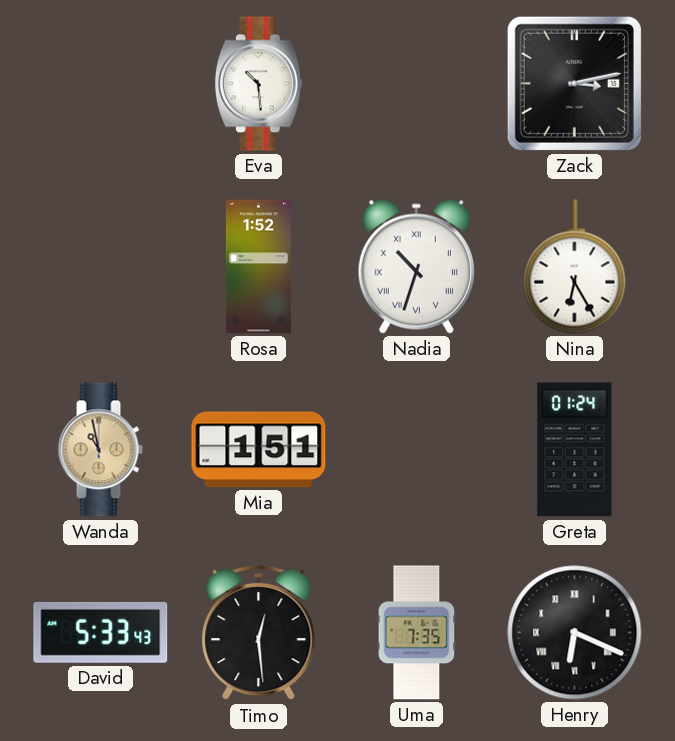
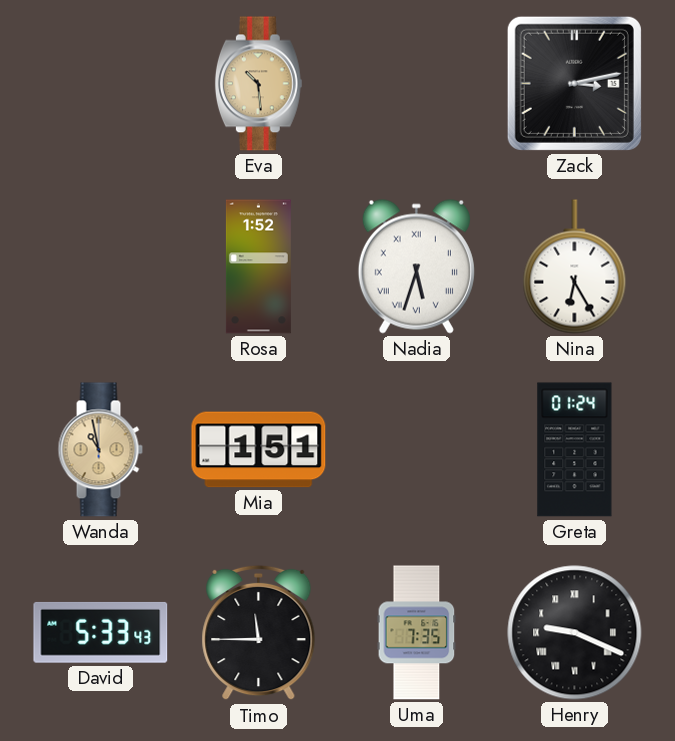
Eva dial: white -> champagne (258, 84)
Nadia: 10:33 -> 5:33 (416, 266)
Timo: 12:29 -> 11:45 (259, 633)
Henry: 6:19 -> 9:19 (575, 633)
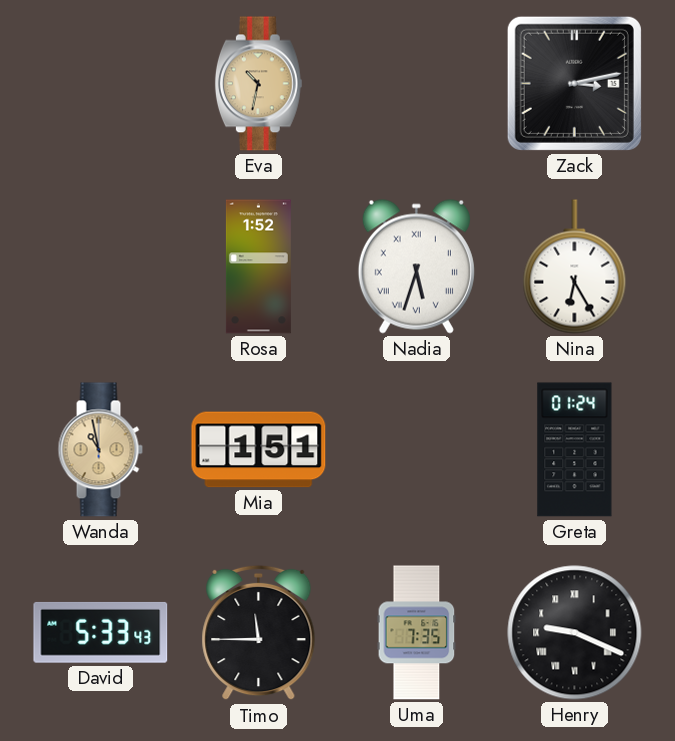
Eva: 10:29 -> 10:32 (258, 84)
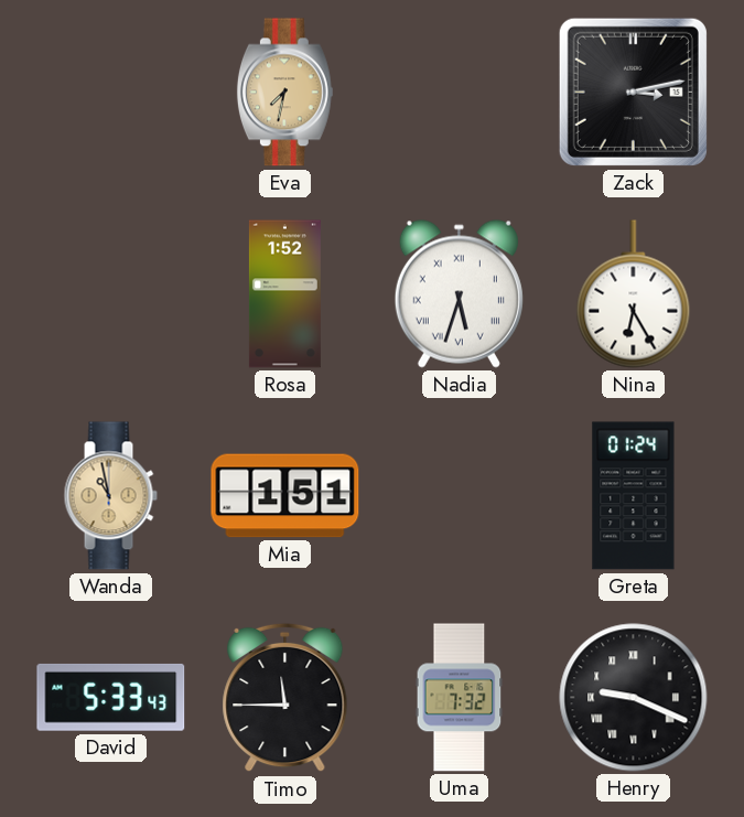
Eva: 10:32 -> 7:32 (284, 93)
Uma: 7:35 -> 7:32 (460, 698)
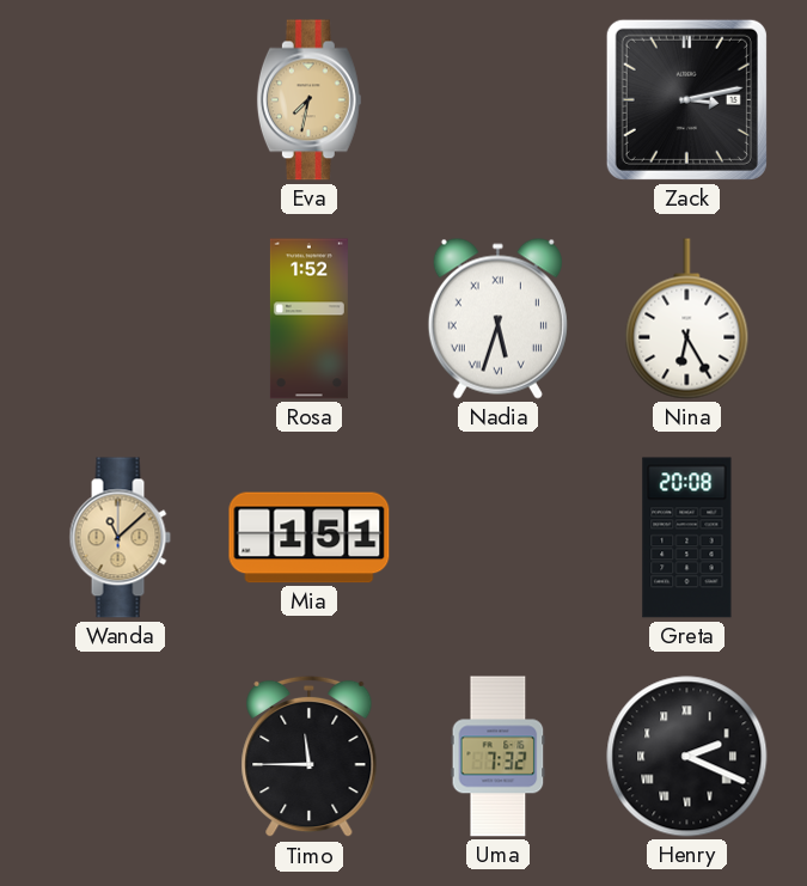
Wanda: 10:58 -> 11:08 (120, 538)
Greta: 01:24 -> 20:08 (687, 538)
David: 5:33 -> none (111, 697)
Henry: 9:19 -> 2:19 (687, 757)
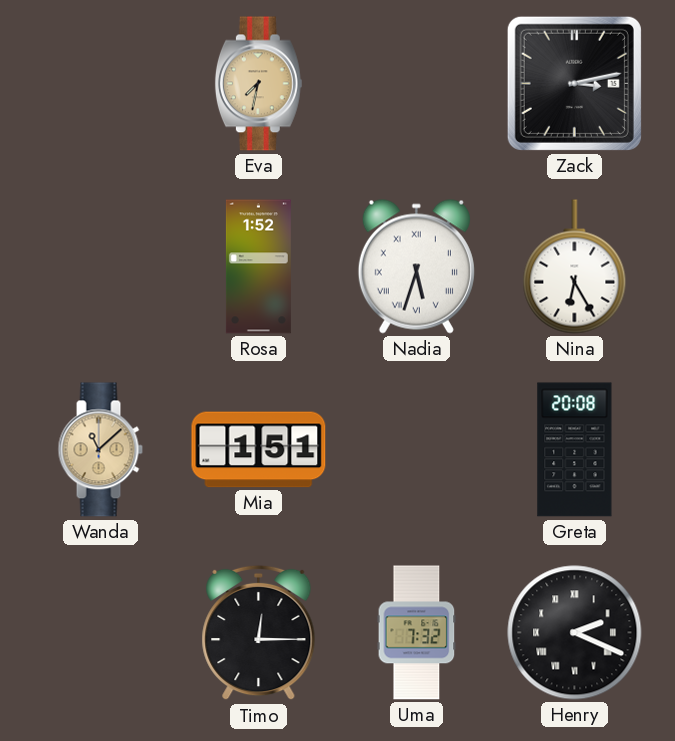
Timo: 11:45 -> 12:15 (259, 633)
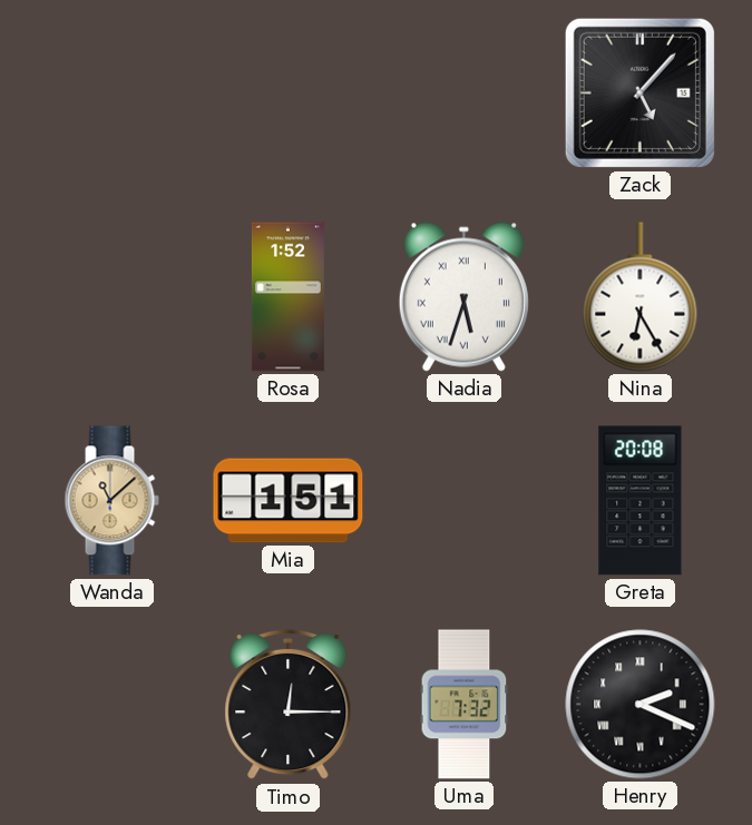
Eva: 7:32 -> none (258, 84)
Zack: 3:13 -> 5:07 (639, 92)
